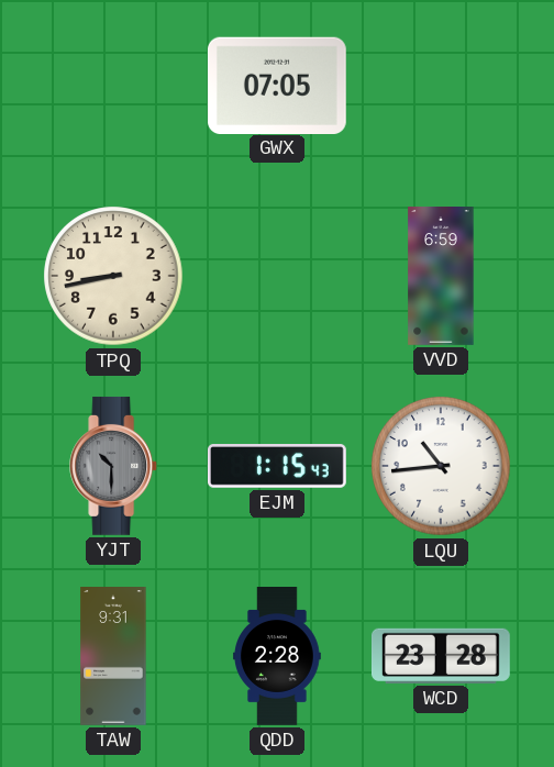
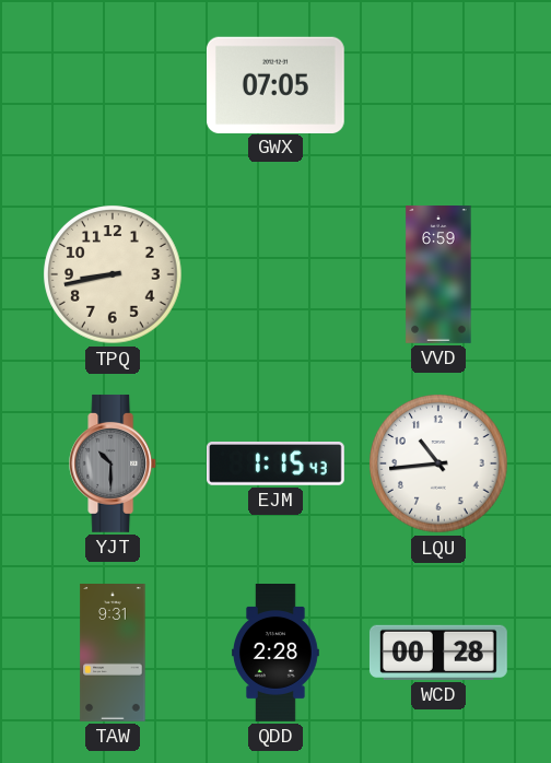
WCD: 23:28 -> 00:28 (438, 653)
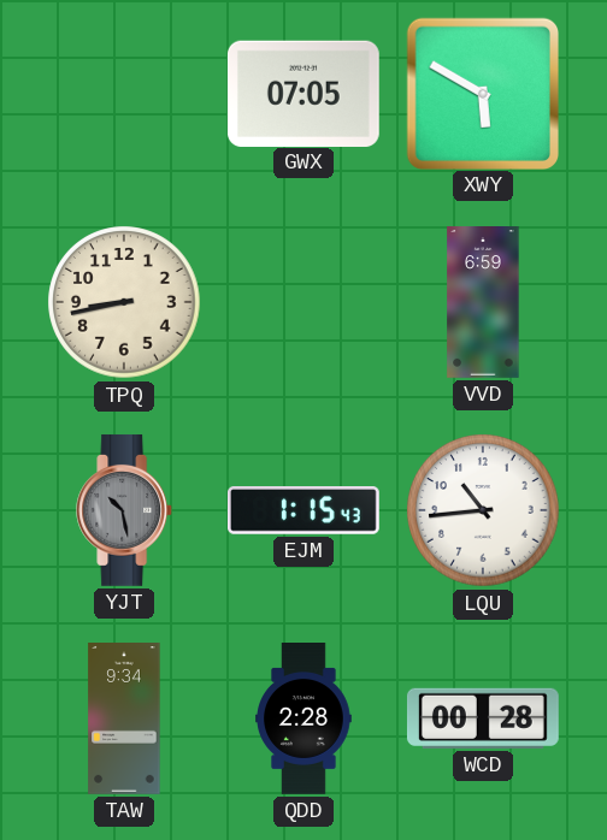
XWY: none -> 5:50 (482, 93)
YJT: 10:30 -> 10:28 (125, 510)
TAW: 9:31 -> 9:34 (124, 720)
